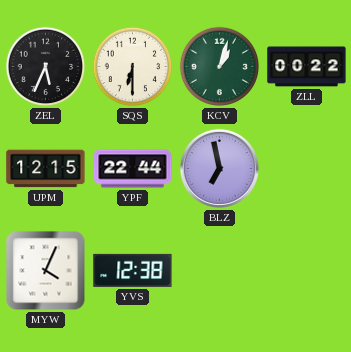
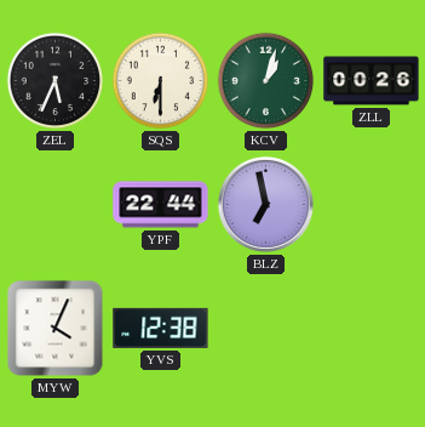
ZLL: 00:22 -> 00:26 (372, 81)
UPM: 12:15 -> none (46, 169)
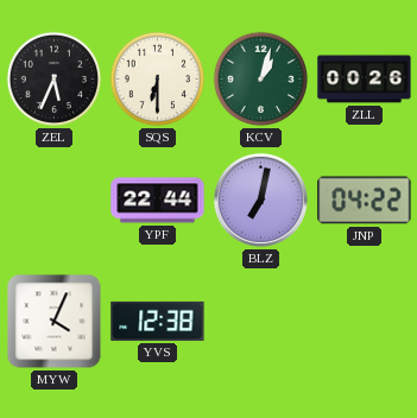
BLZ: 6:58 -> 7:02 (260, 199)
JNP: none -> 04:22 (365, 201)
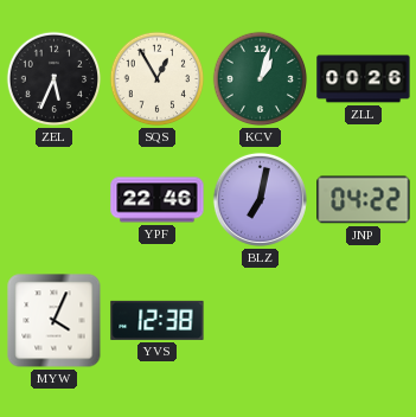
SQS: 6:30 -> 12:55 (158, 79)
YPF: 22:44 -> 22:46 (158, 200)
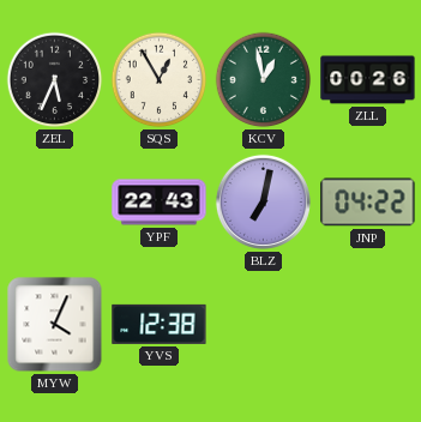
KCV: 1:03 -> 12:58 (264, 80)
YPF: 22:46 -> 22:43 (160, 203)
